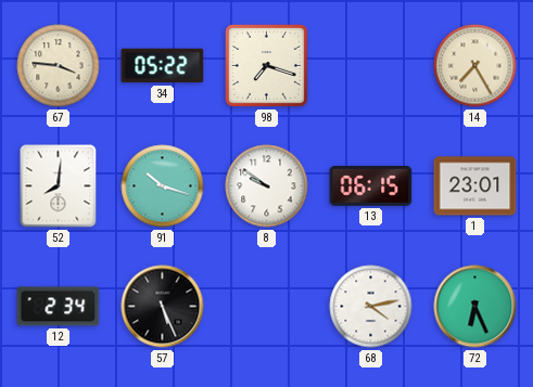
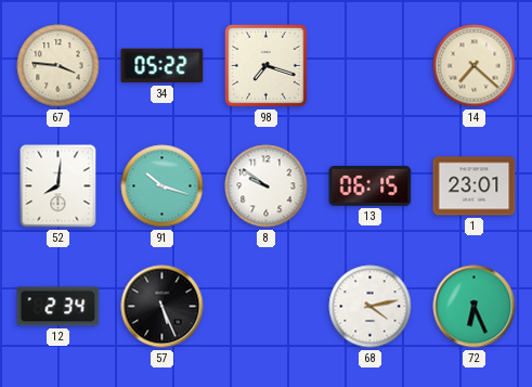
14: 7:25 -> 7:22 (475, 66)
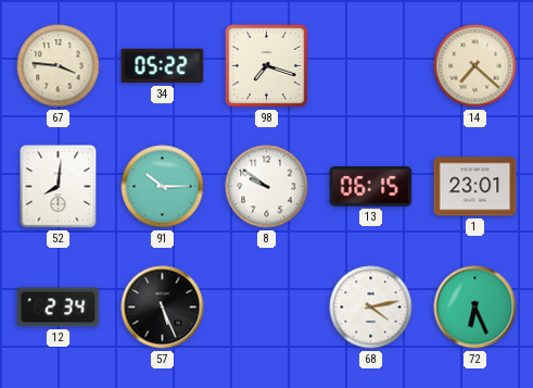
91: 10:18 -> 10:15 (163, 187)
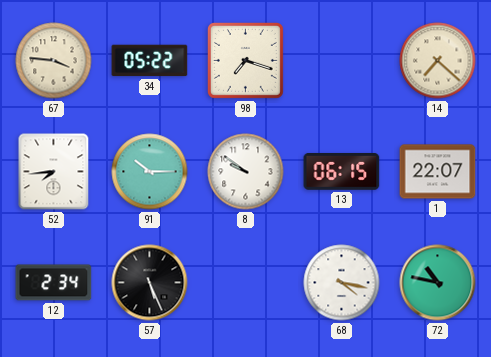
52: 8:01 -> 7:44 (54, 172)
1: 23:01 -> 22:07 (438, 172)
68: 4:13 -> 4:17 (342, 283)
72: 6:26 -> 10:47 (438, 283)
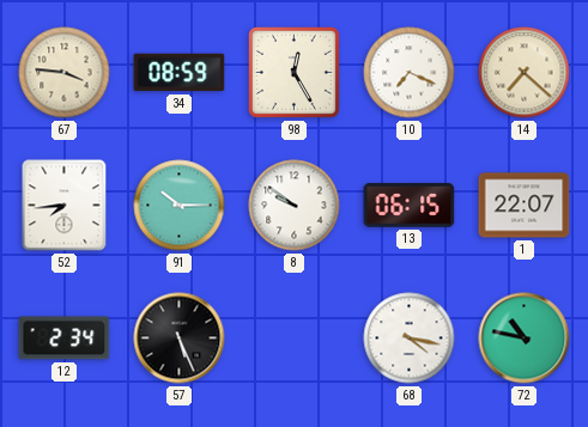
34: 05:22 -> 08:59 (180, 73)
98: 7:18 -> 12:25 (293, 72)
10: none -> 7:19 (410, 73)
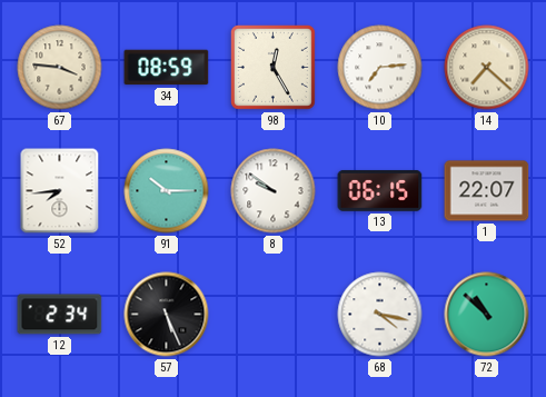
10: 7:19 -> 7:14 (380, 68)
72: 10:47 -> 10:52 (487, 315)
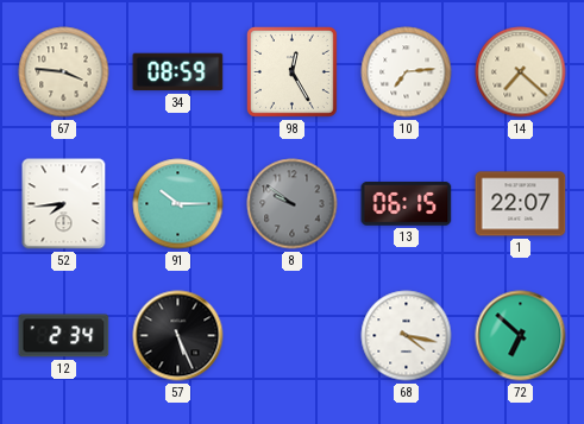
8 dial: white -> grey (293, 204)
72: 10:52 -> 6:52 (521, 336)
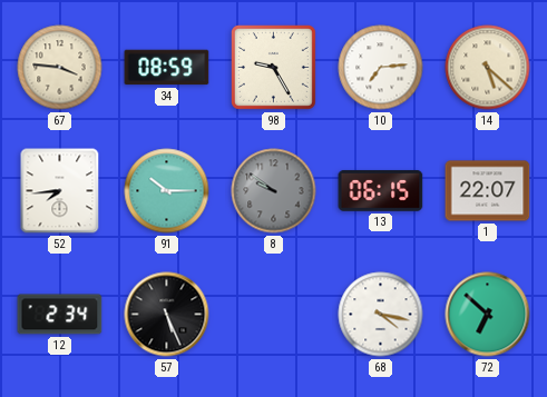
98: 12:25 -> 9:25 (273, 67)
14: 7:22 -> 5:22 (488, 68)
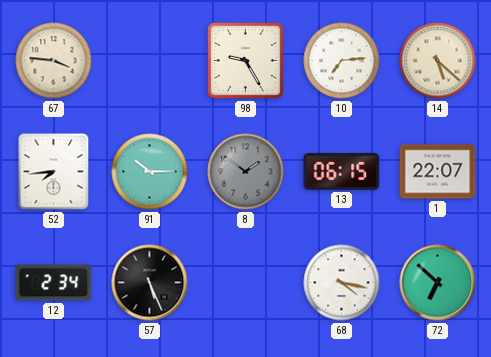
34: 08:59 -> none (167, 68)
8: 9:51 -> 1:51 (246, 172)
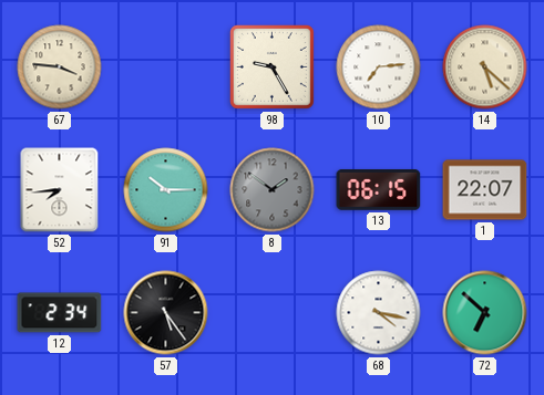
57: 5:26 -> 5:24 (166, 313)
